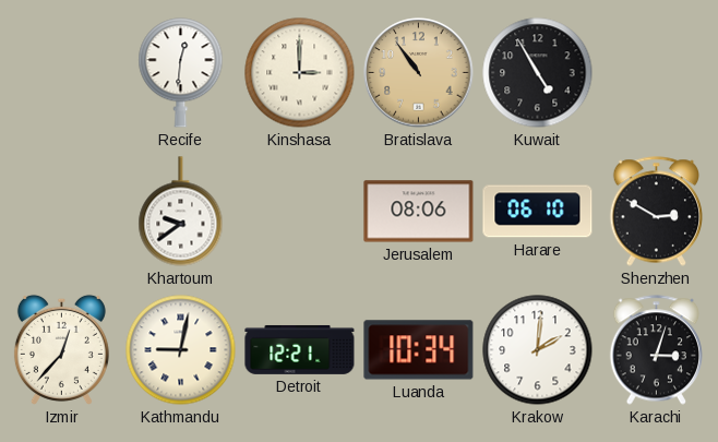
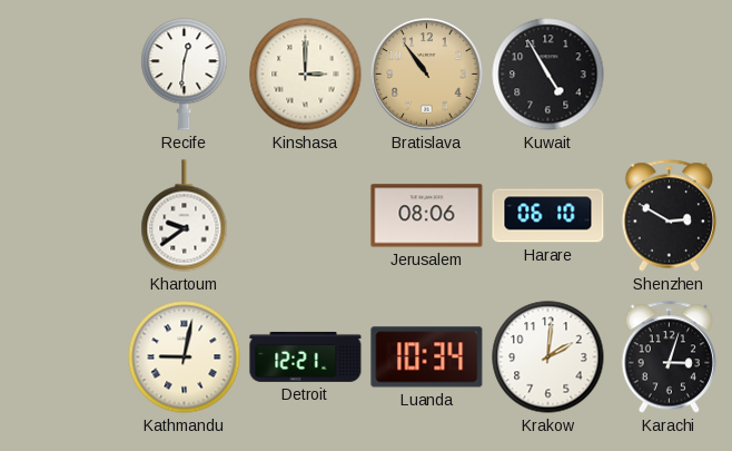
Izmir: 12:37 -> none (61, 349)
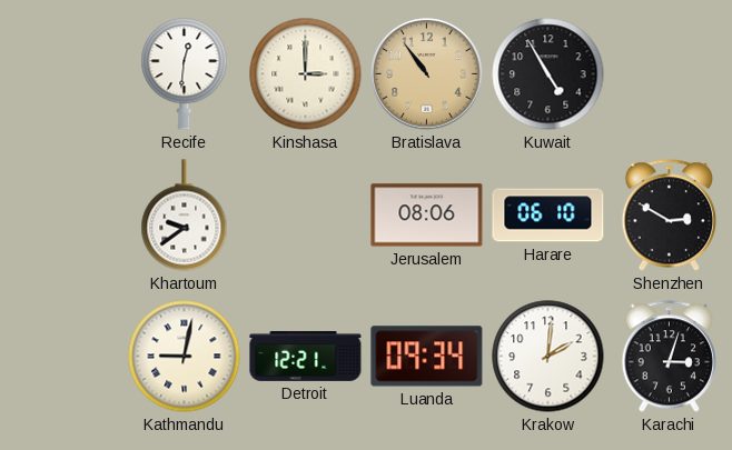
Luanda: 10:34 -> 09:34 (427, 357)
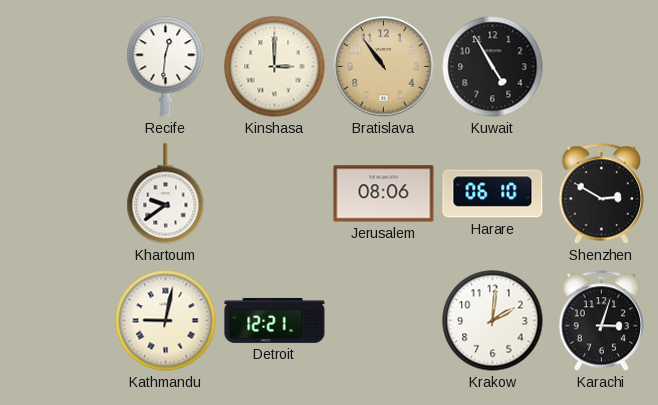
Luanda: 09:34 -> none (427, 357)
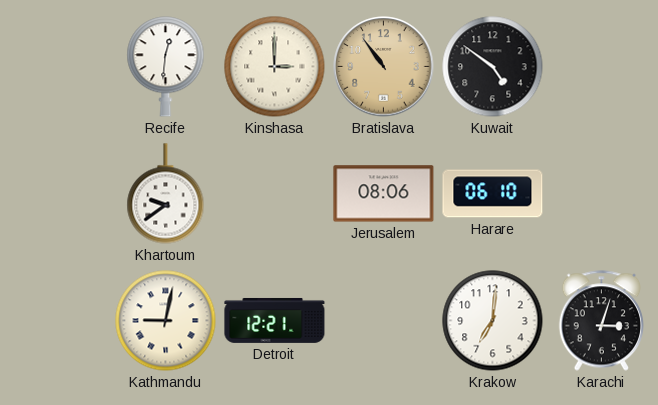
Kuwait: 4:55 -> 4:51 (493, 67)
Shenzhen: 2:50 -> none (601, 194)
Krakow: 2:01 -> 7:01 (493, 321)
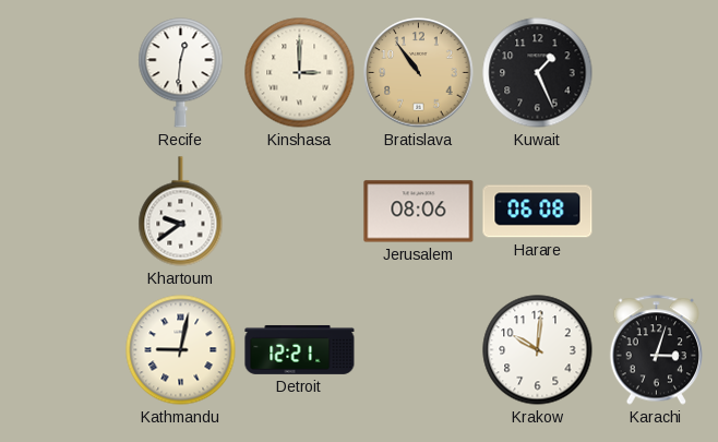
Kuwait: 4:51 -> 1:26 (538, 73)
Harare: 06:10 -> 06:08 (538, 212)
Krakow: 7:01 -> 10:01 (538, 350)
